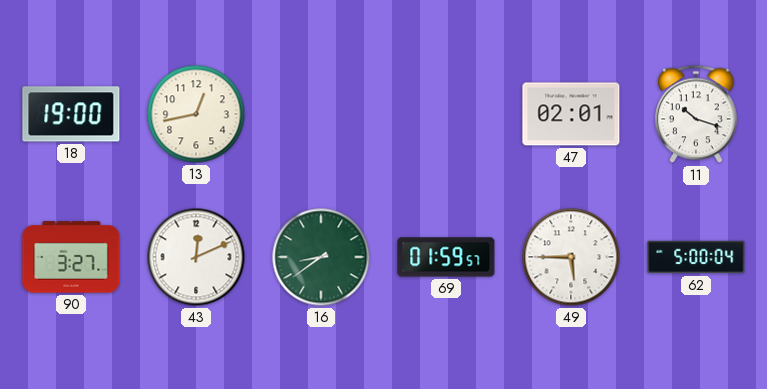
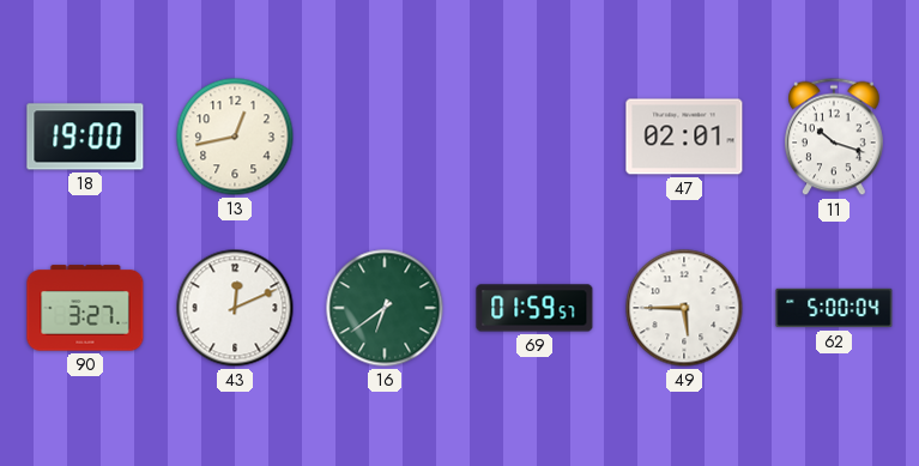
16: 8:39 -> 6:39 (385, 308)
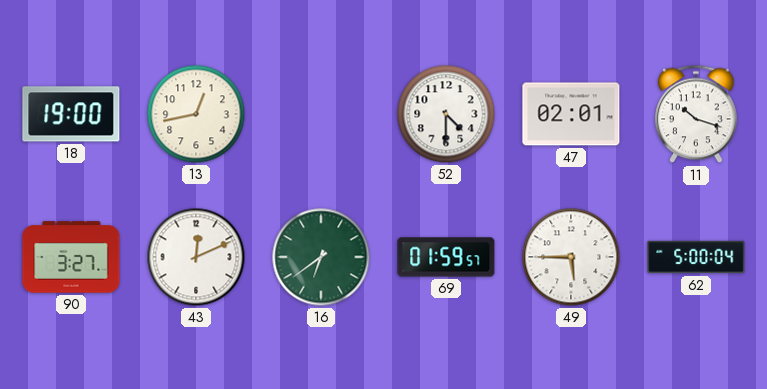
52: none -> 4:30 (446, 114)
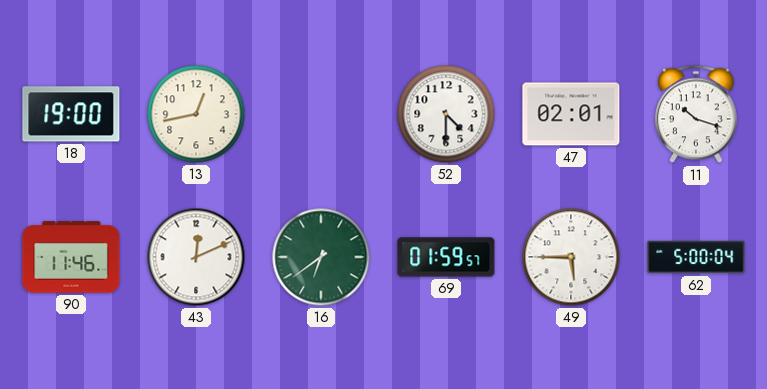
90: 3:27 -> 11:46 (71, 257)
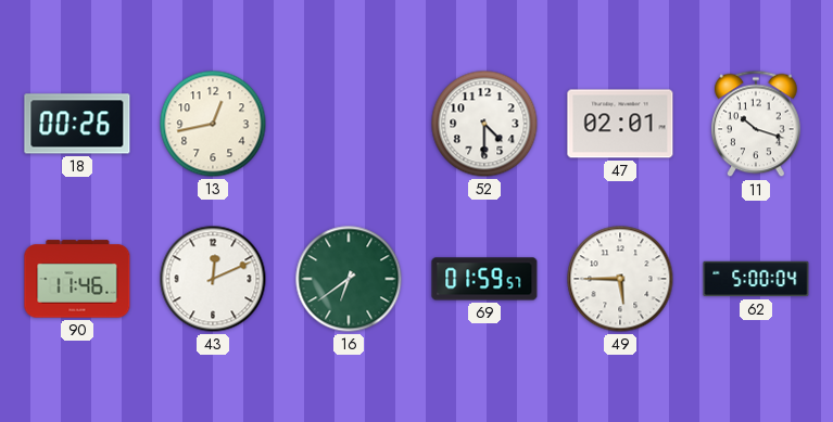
18: 19:00 -> 00:26 (77, 124)
